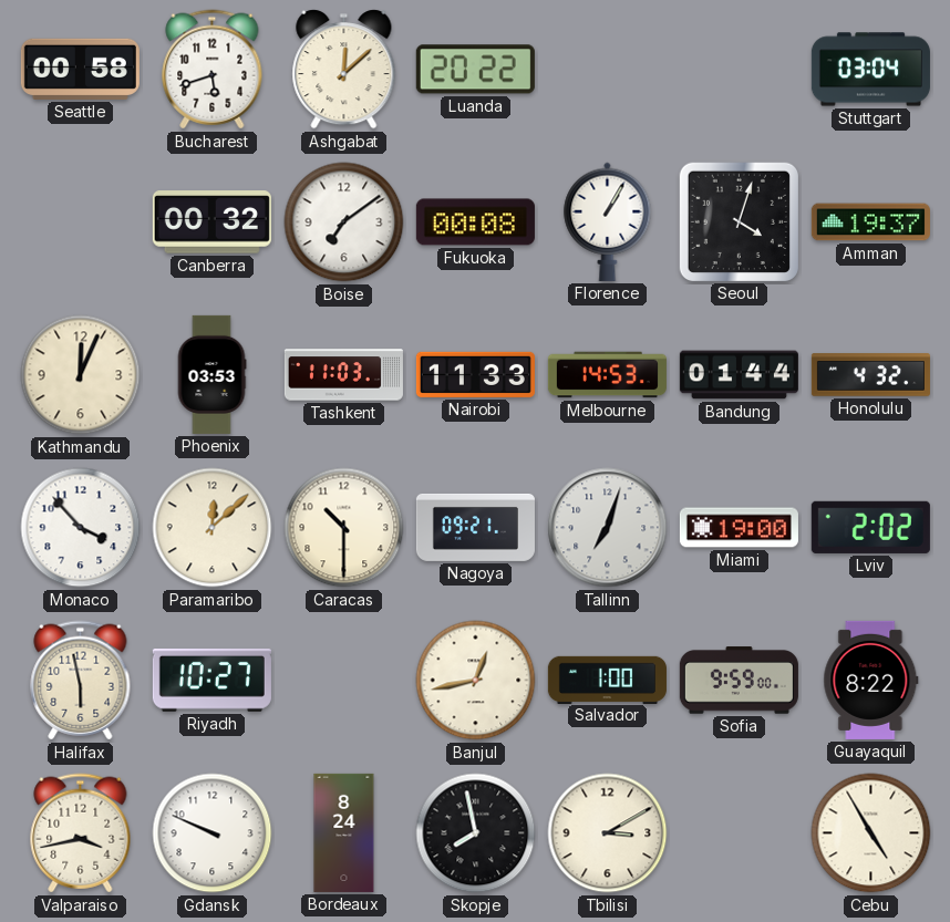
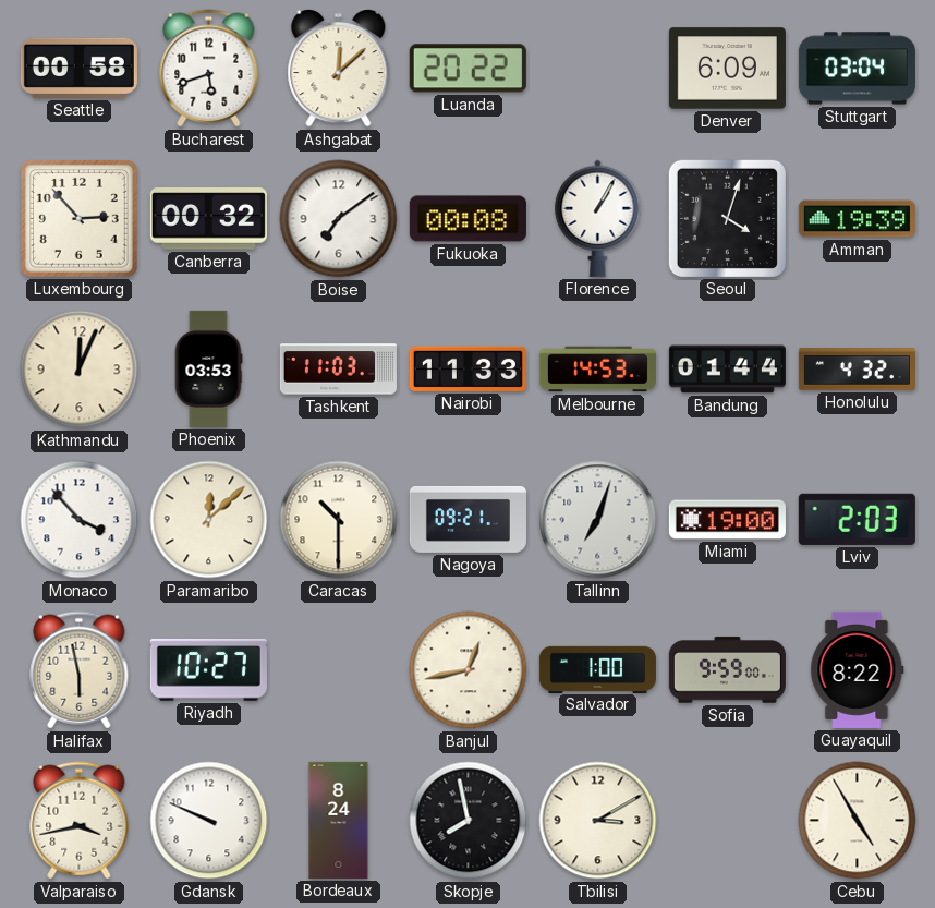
Denver: none -> 6:09 (727, 69)
Luxembourg: none -> 2:53 (78, 218)
Amman: 19:37 -> 19:39 (857, 219)
Lviv: 2:02 -> 2:03 (857, 519)
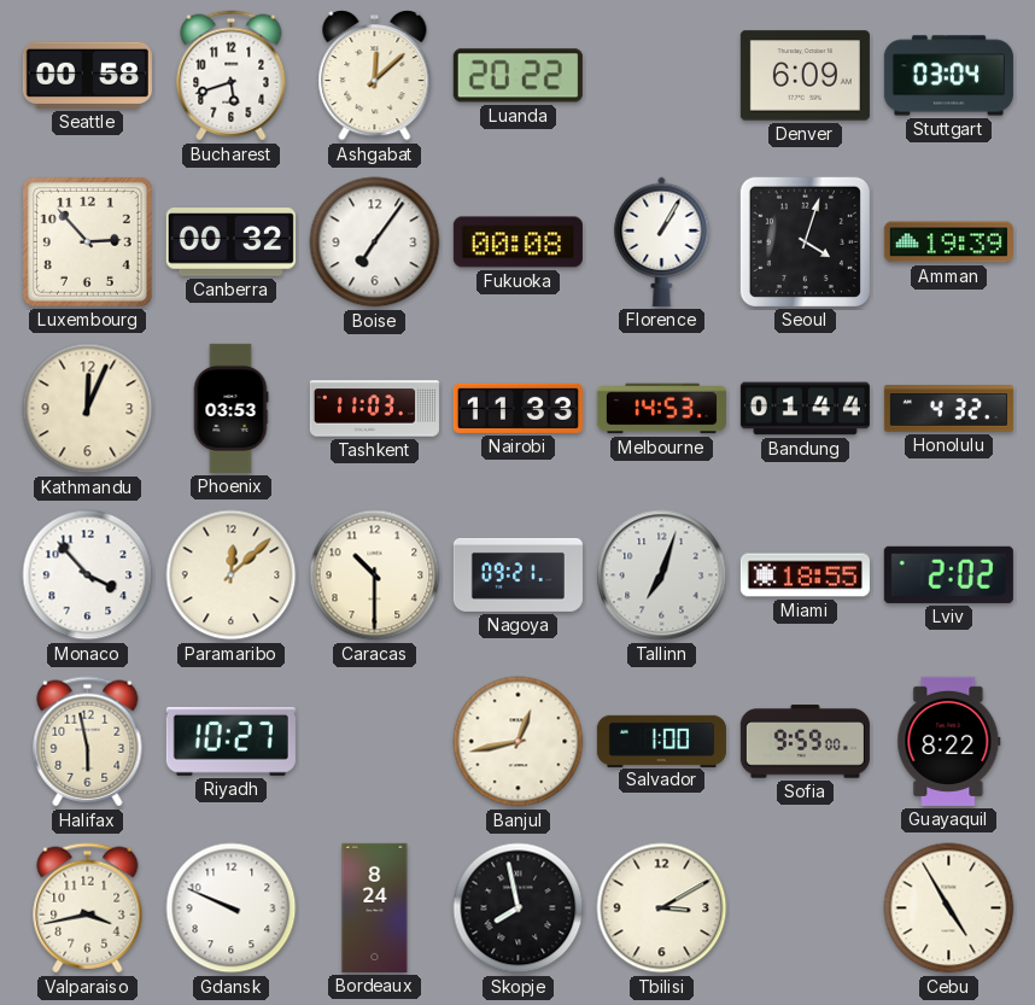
Boise: 7:09 -> 7:06 (375, 243)
Miami: 19:00 -> 18:55 (805, 575)
Lviv: 2:03 -> 2:02 (948, 574)
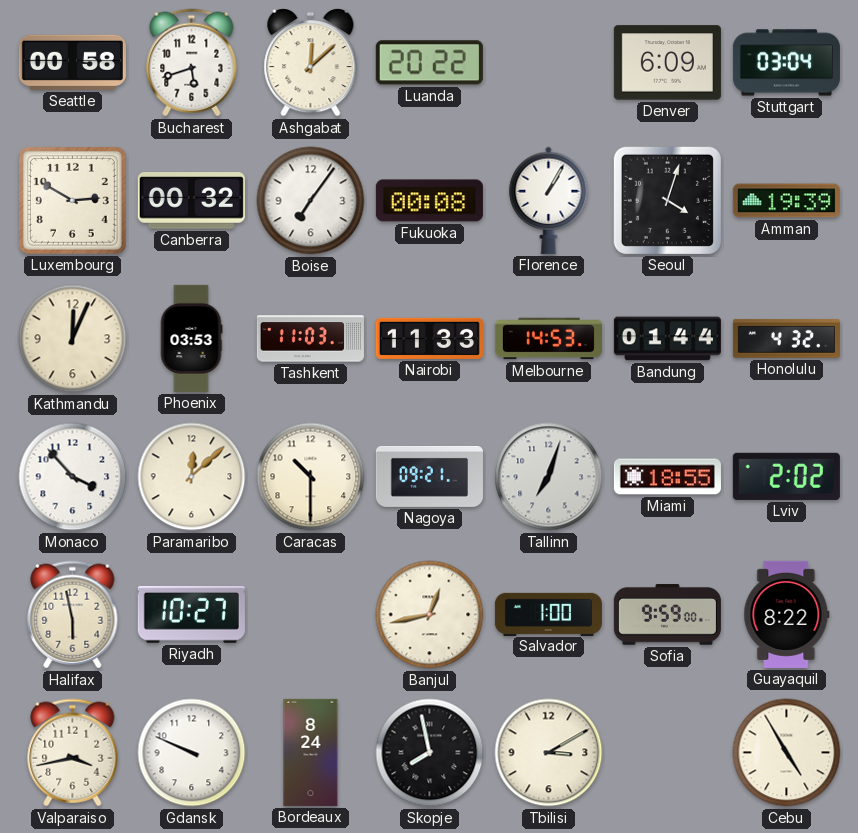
Luxembourg: 2:53 -> 2:50 (72, 200)
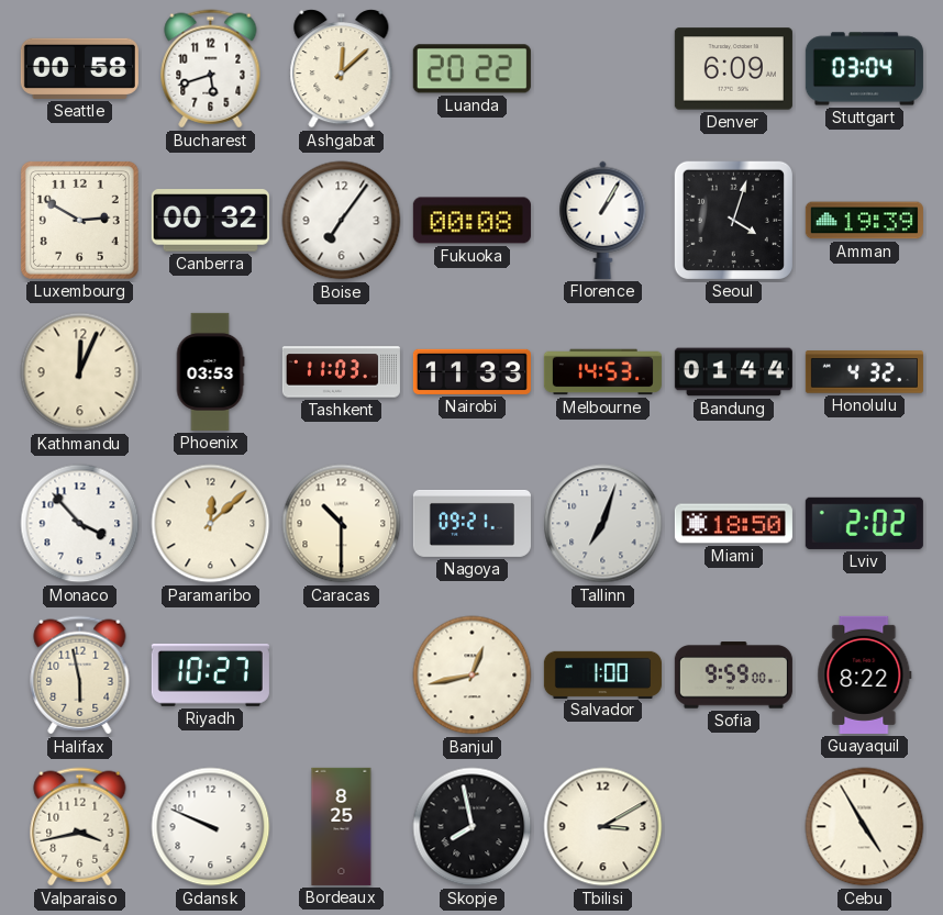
Miami: 18:55 -> 18:50 (733, 524)
Bordeaux: 8:24 -> 8:25 (342, 826)
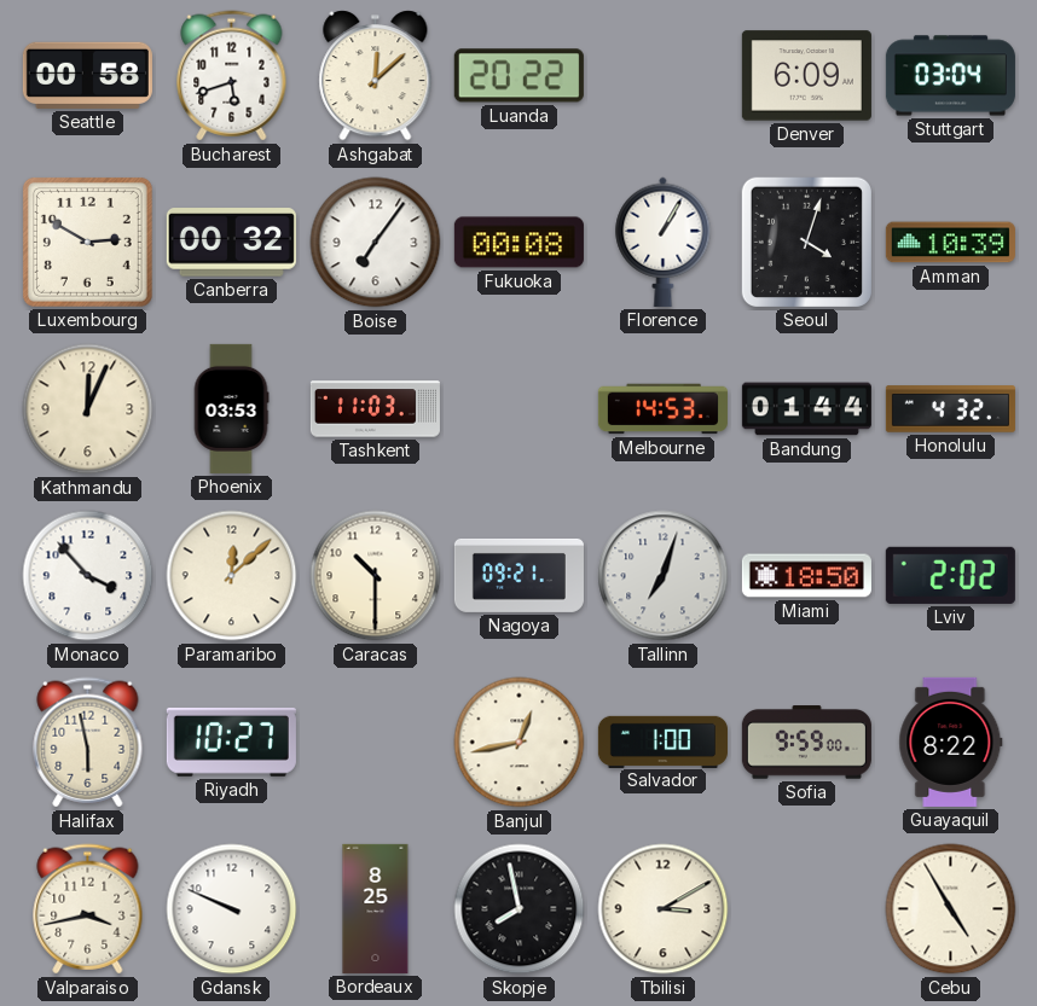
Amman: 19:39 -> 10:39 (950, 243)
Nairobi: 11:33 -> none (471, 371)
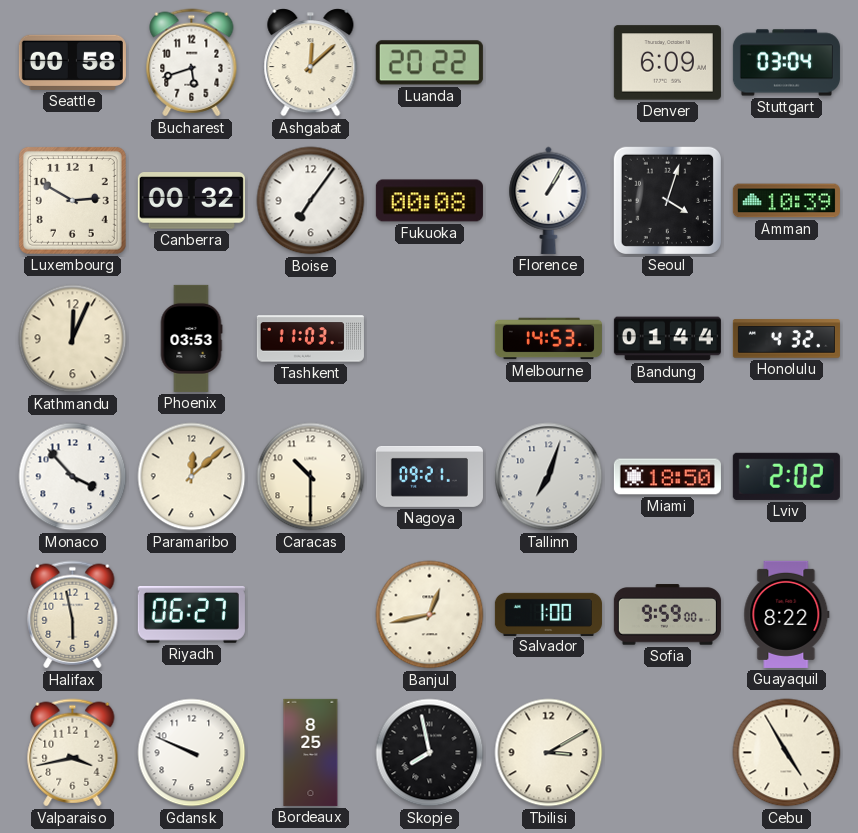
Riyadh: 10:27 -> 06:27 (191, 614)
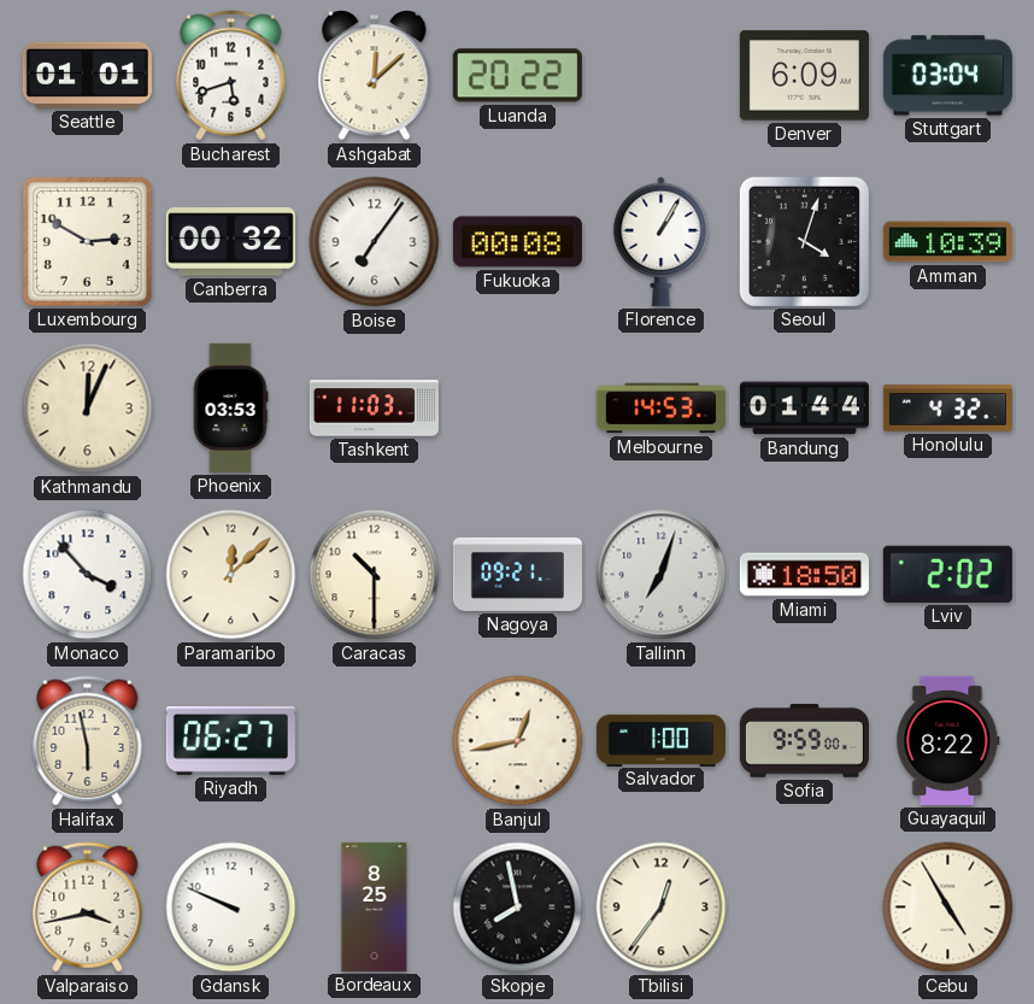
Seattle: 00:58 -> 01:01 (87, 75)
Tbilisi: 3:10 -> 12:36 (662, 908)
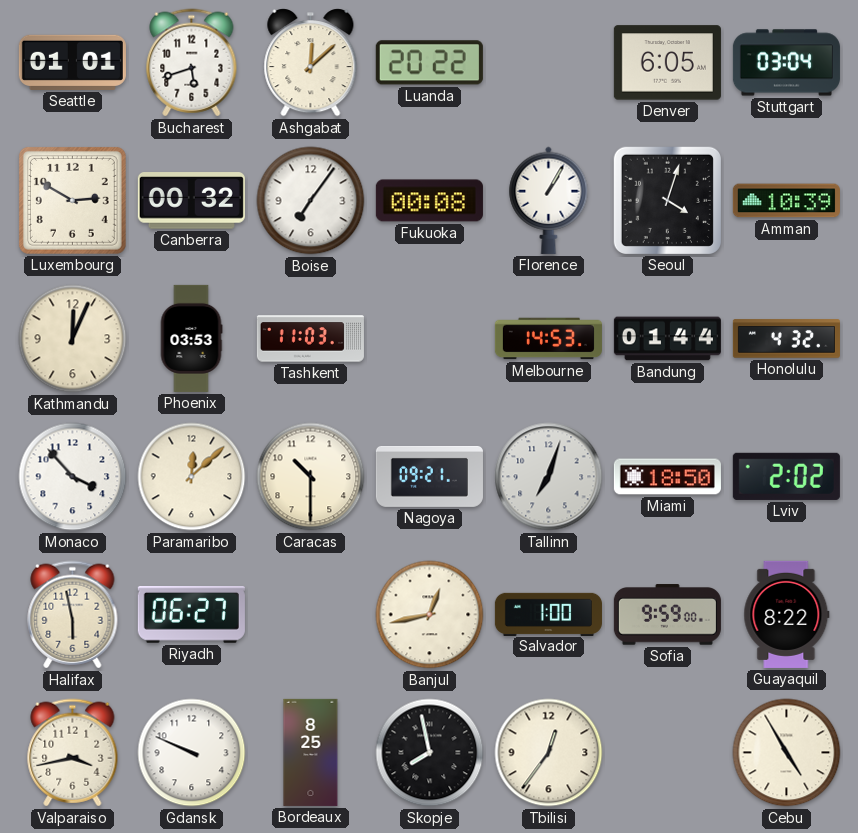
Denver: 6:09 -> 6:05 (667, 63)
